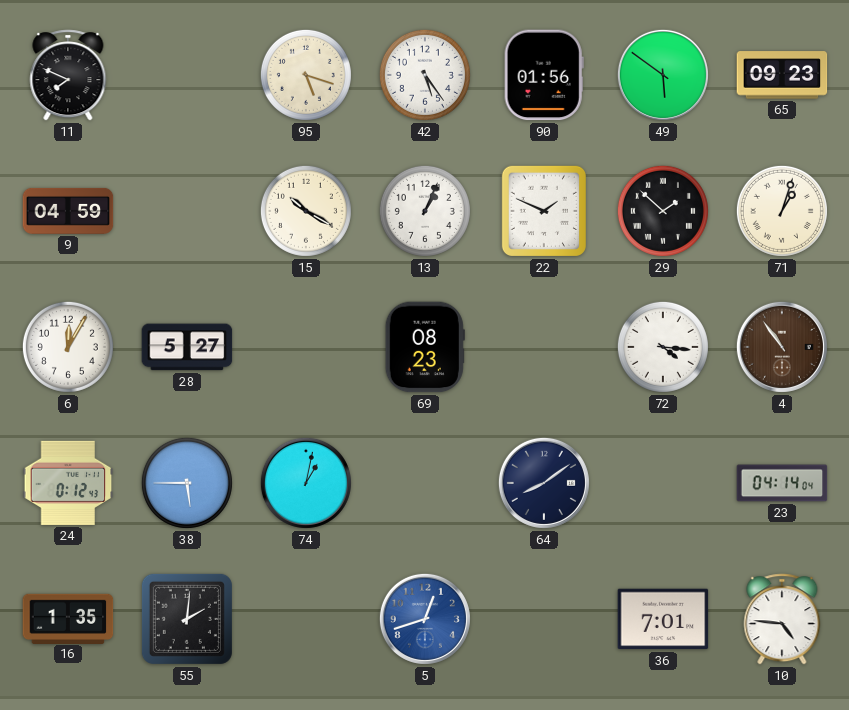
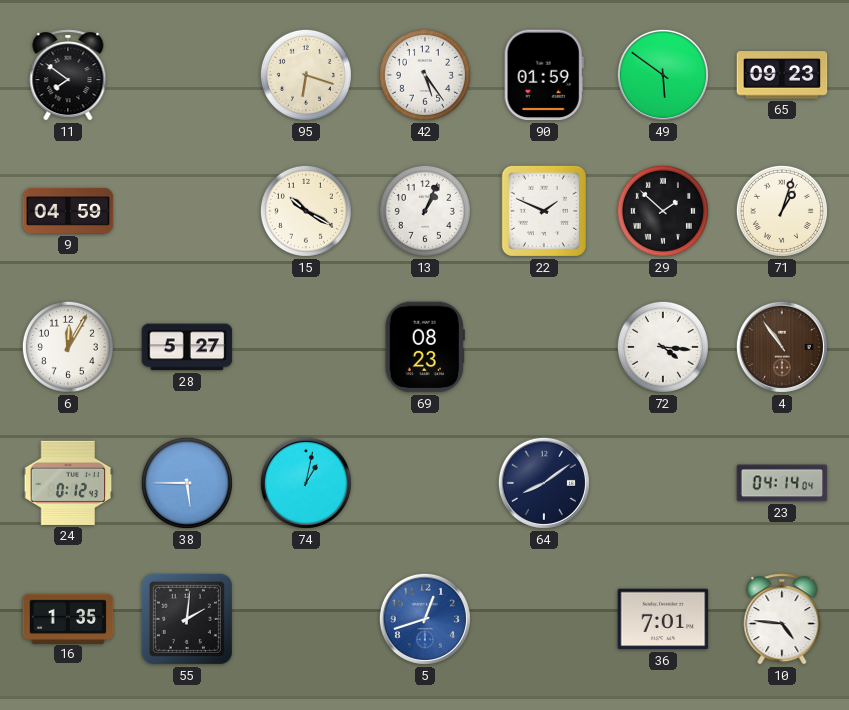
11: 7:49 -> 7:51 (68, 75)
95: 5:18 -> 6:18 (306, 75)
90: 01:56 -> 01:59 (544, 75)
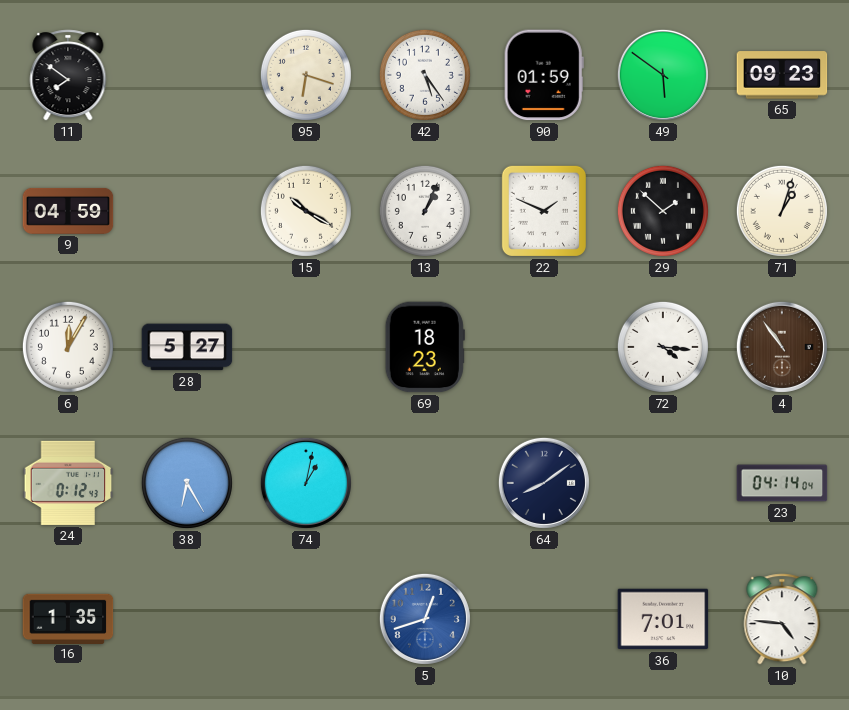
69: 08:23 -> 18:23 (425, 347)
38: 5:45 -> 6:25 (187, 483)
55: 2:01 -> none (187, 619)
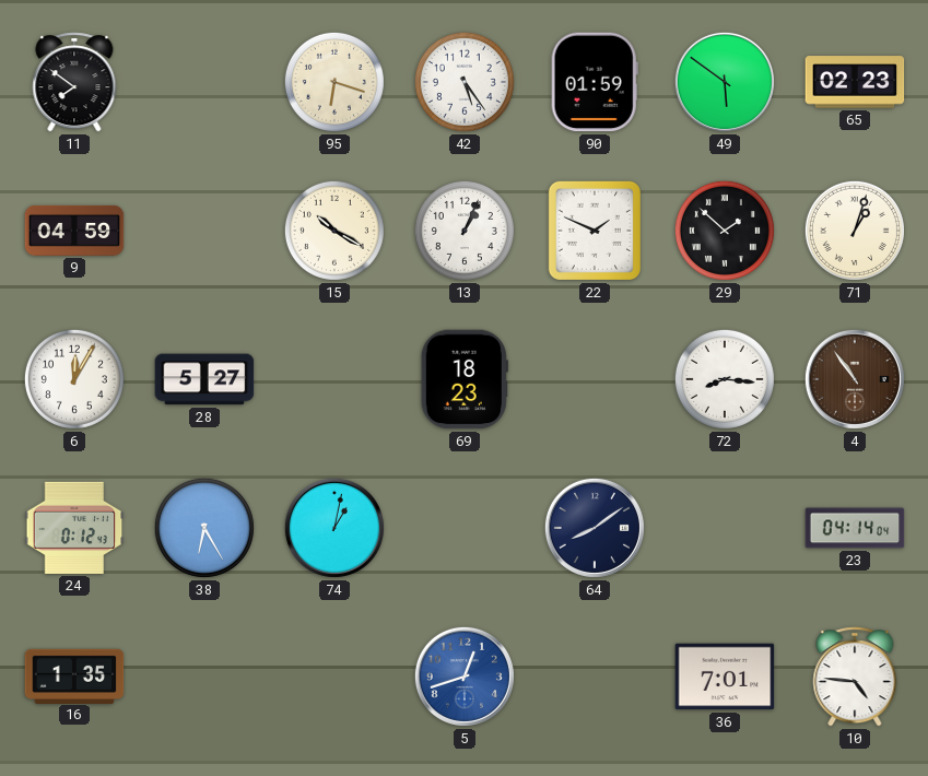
65: 09:23 -> 02:23 (855, 82)
72: 4:16 -> 8:16 (725, 379)
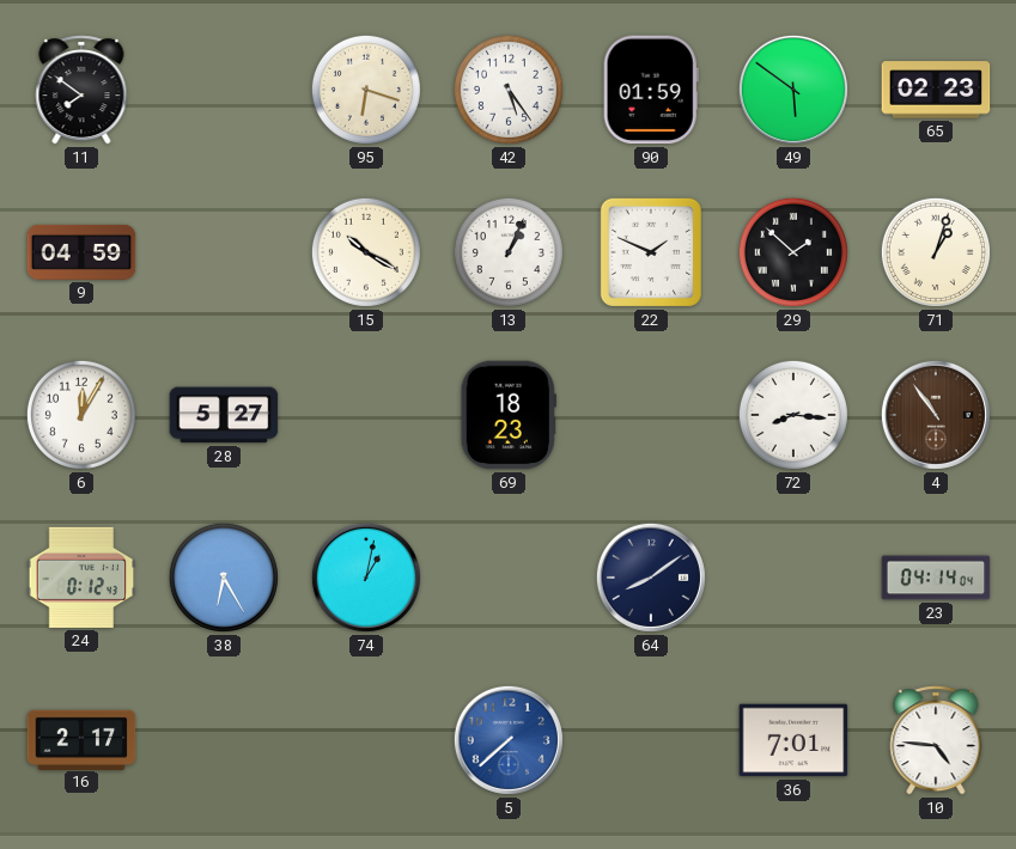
16: 1:35 -> 2:17 (81, 739)
5: 12:42 -> 7:38 (509, 740)
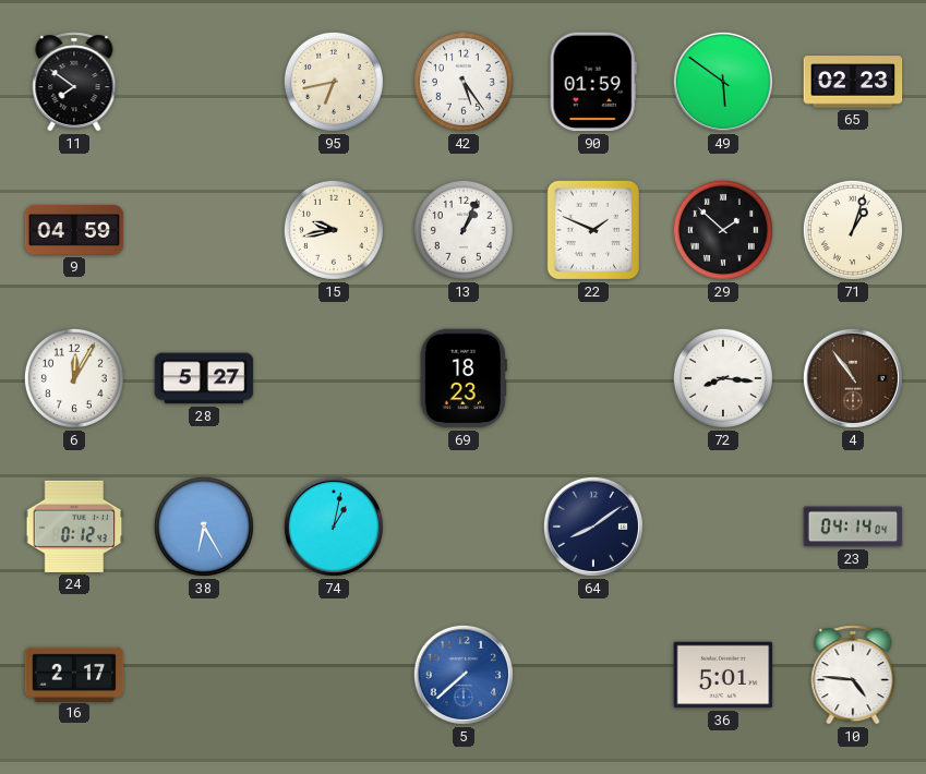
95: 6:18 -> 6:43 (334, 82)
15: 10:20 -> 9:43 (334, 230)
36: 7:01 -> 5:01 (723, 675)
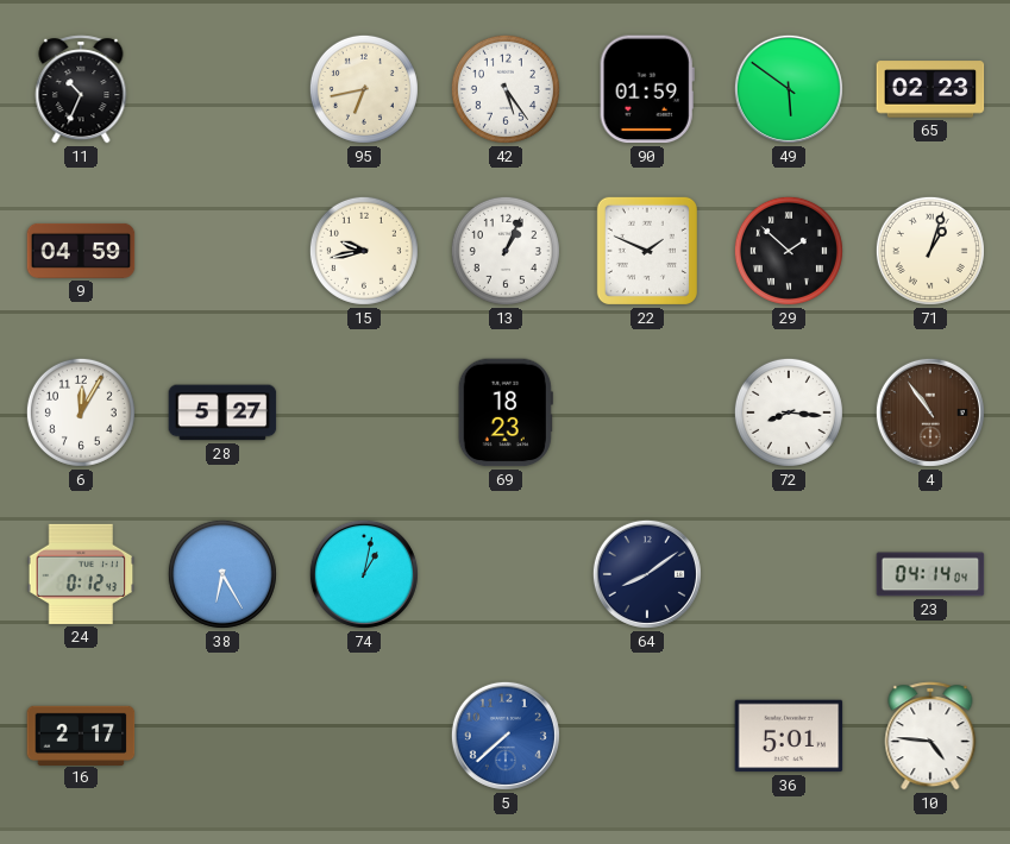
11: 7:51 -> 10:34 (81, 89)
